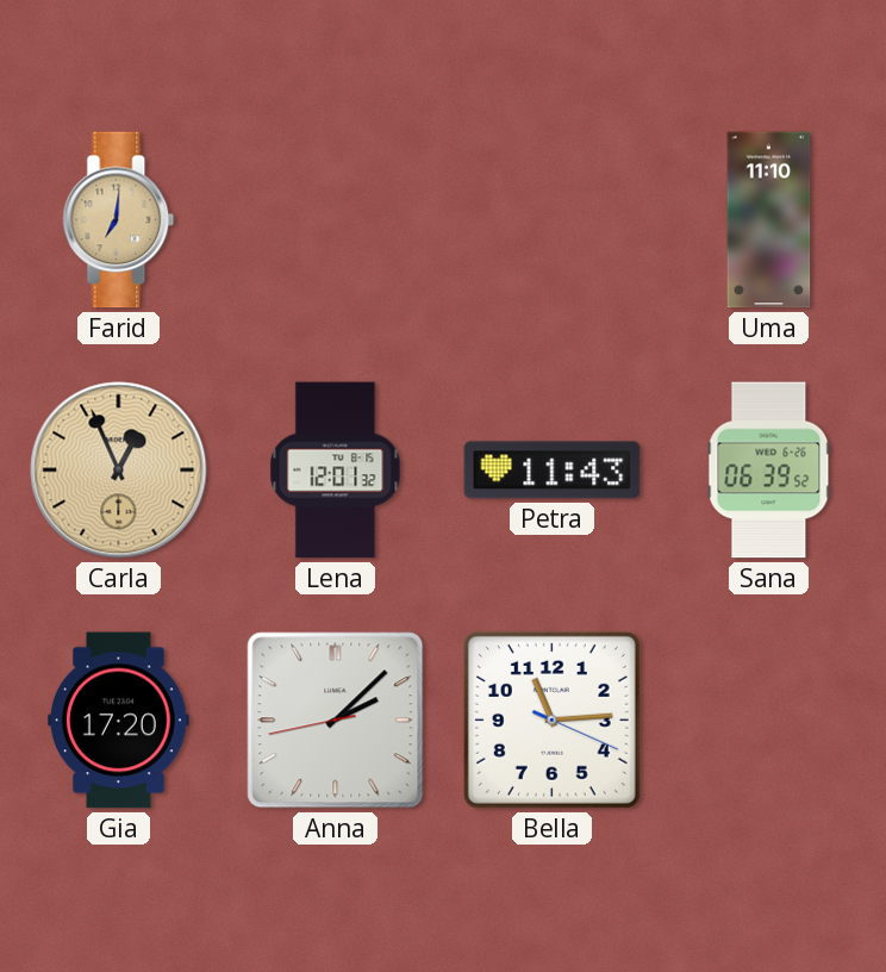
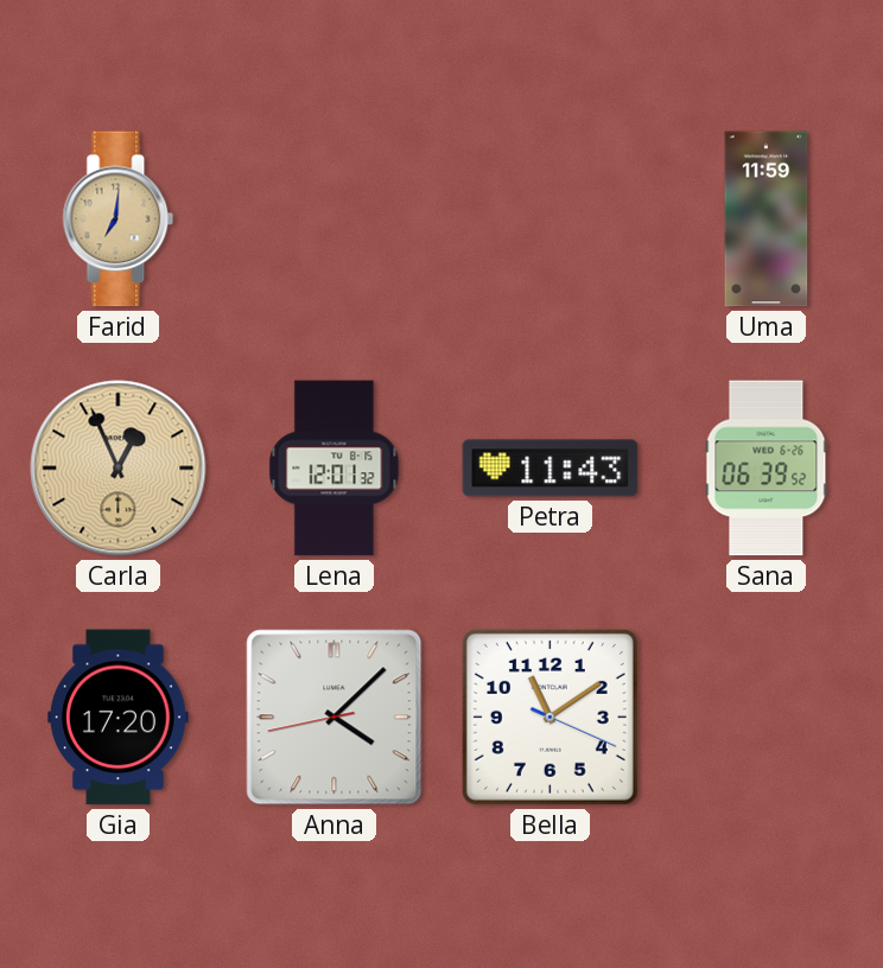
Uma: 11:10 -> 11:59 (767, 219)
Anna: 2:07 -> 4:07 (335, 718)
Bella: 11:14 -> 11:09 (550, 717)
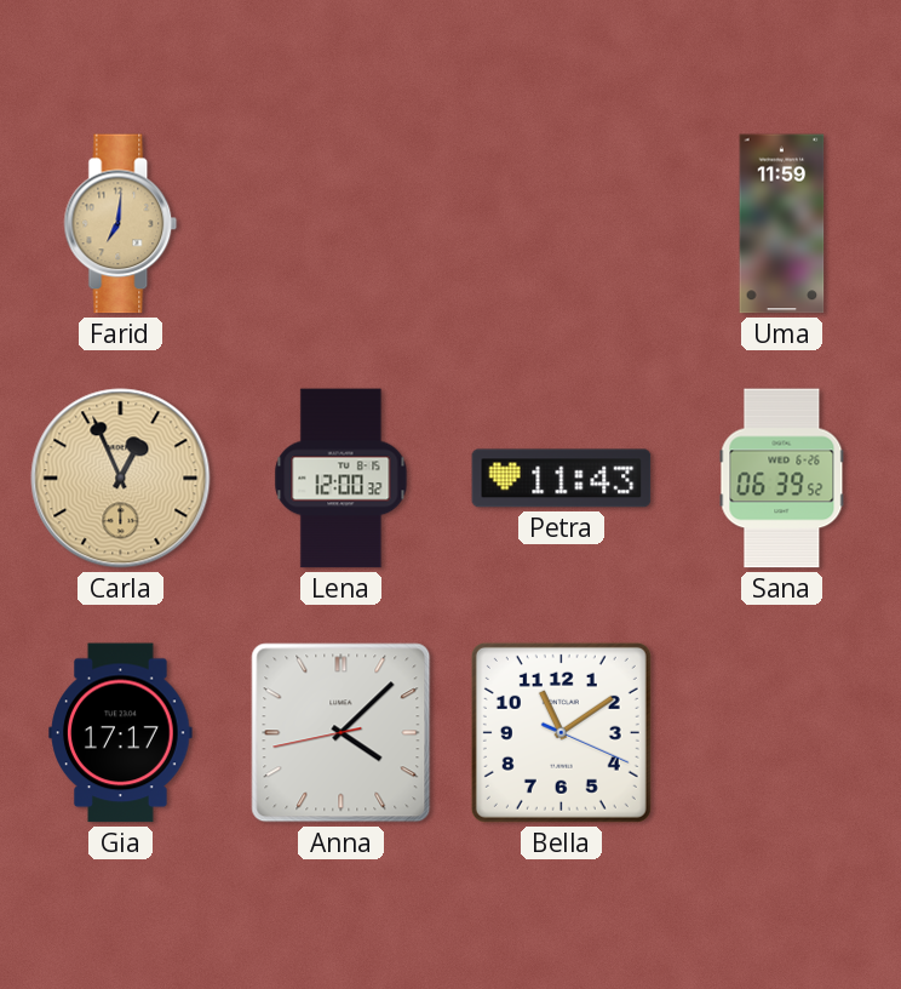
Lena: 12:01 -> 12:00 (342, 479)
Gia: 17:20 -> 17:17 (121, 733)
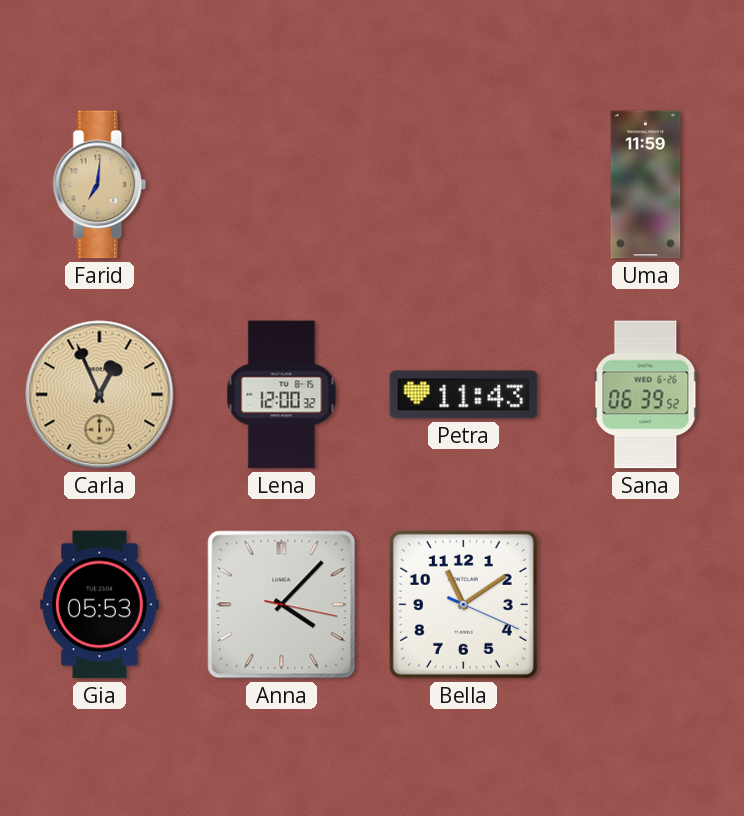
Gia: 17:17 -> 05:53 (100, 605)
Anna: 4:07:43 -> 4:07:17 (282, 605)
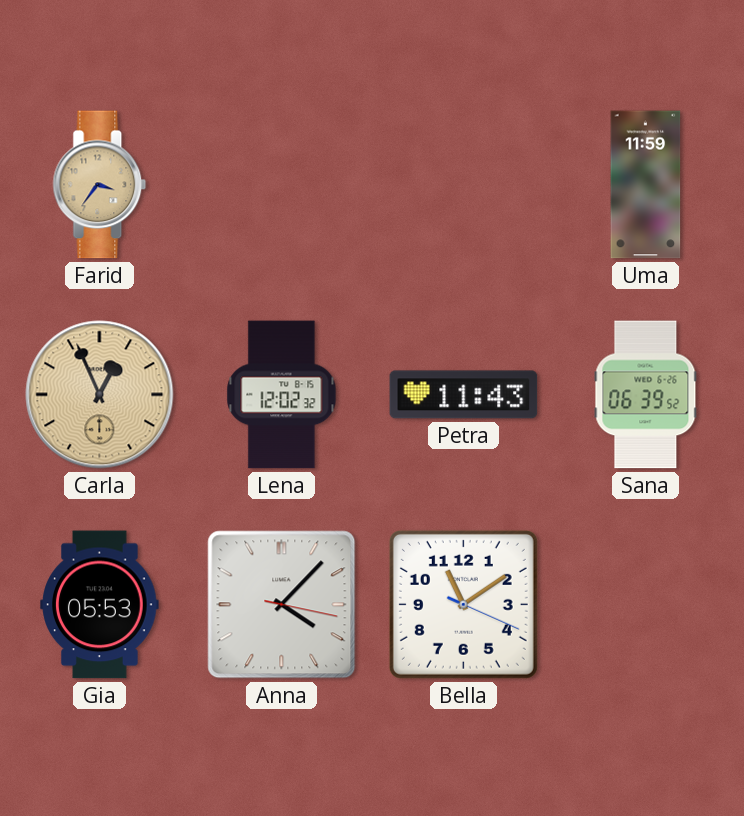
Farid: 7:01 -> 3:36 (100, 185)
Lena: 12:00 -> 12:02 (282, 395)
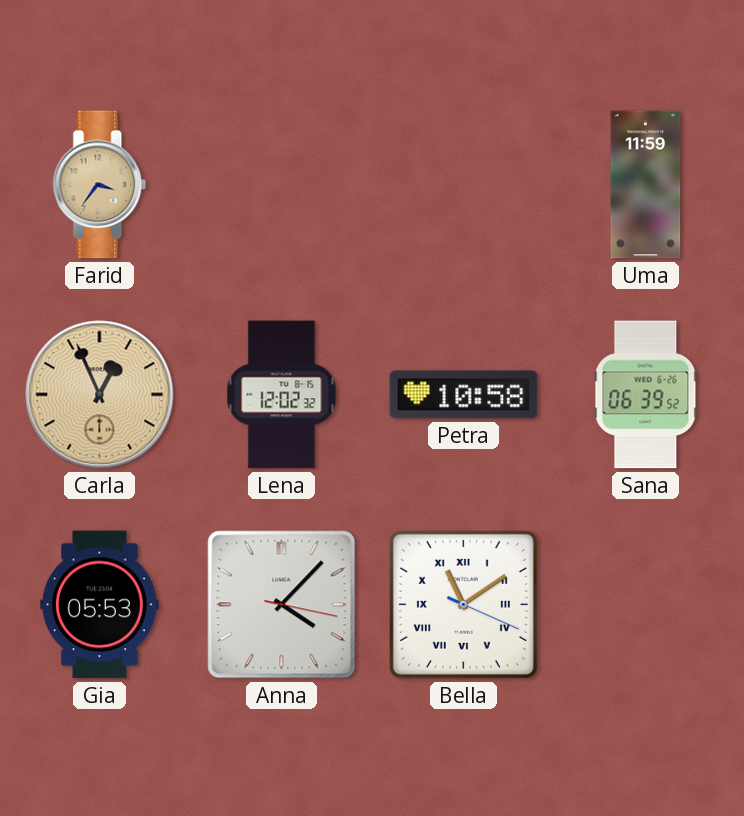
Petra: 11:43 -> 10:58 (464, 395)
Bella numerals: Arabic -> Roman (463, 604)
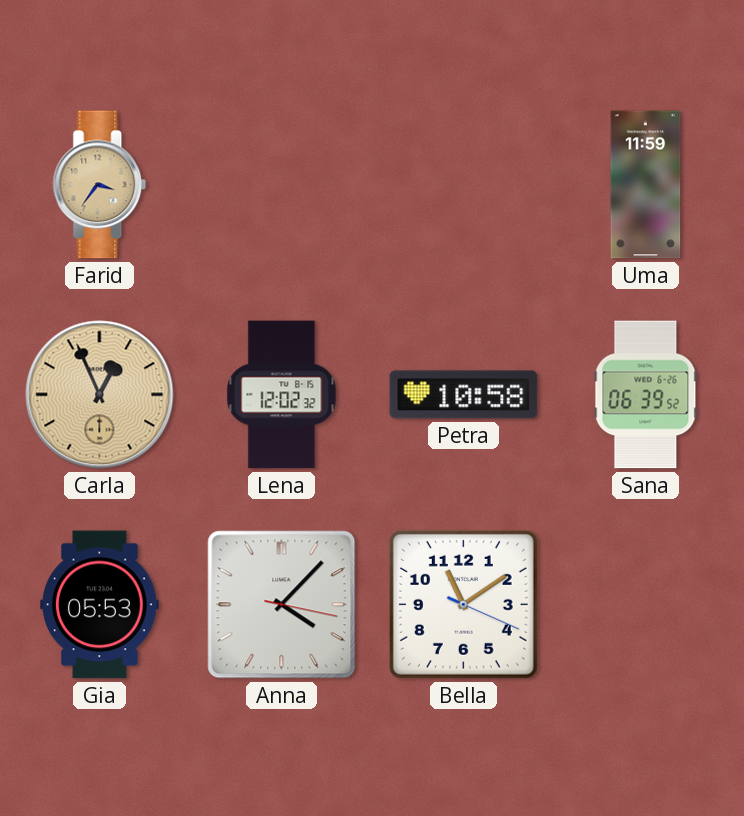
Bella numerals: Roman -> Arabic (463, 604)
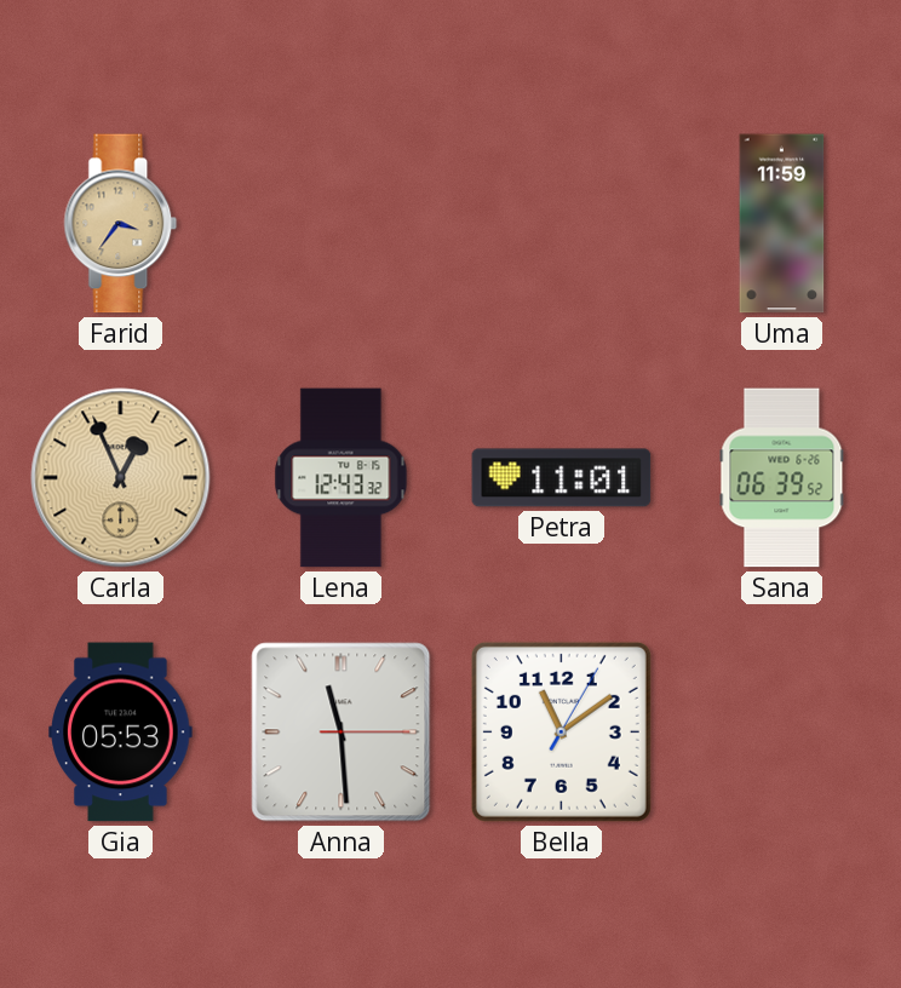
Lena: 12:02 -> 12:43 (342, 478)
Petra: 10:58 -> 11:01 (562, 478)
Anna: 4:07 -> 11:29 (342, 733)
Bella: 11:09:19 -> 11:09:05 (561, 731)
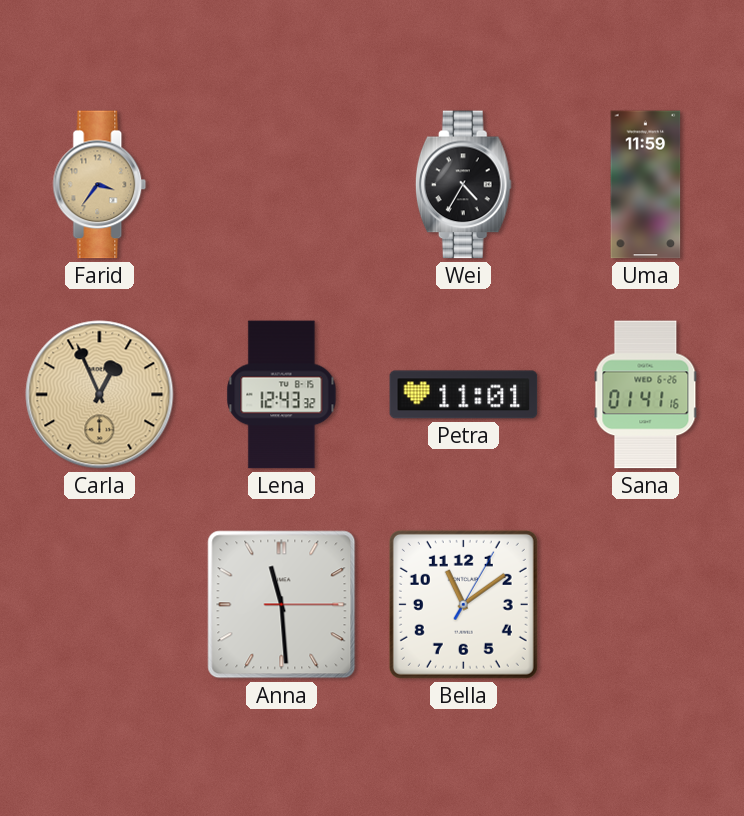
Wei: none -> 4:35 (463, 185)
Sana: 06:39 -> 01:41 (646, 395)
Gia: 05:53 -> none (121, 733)
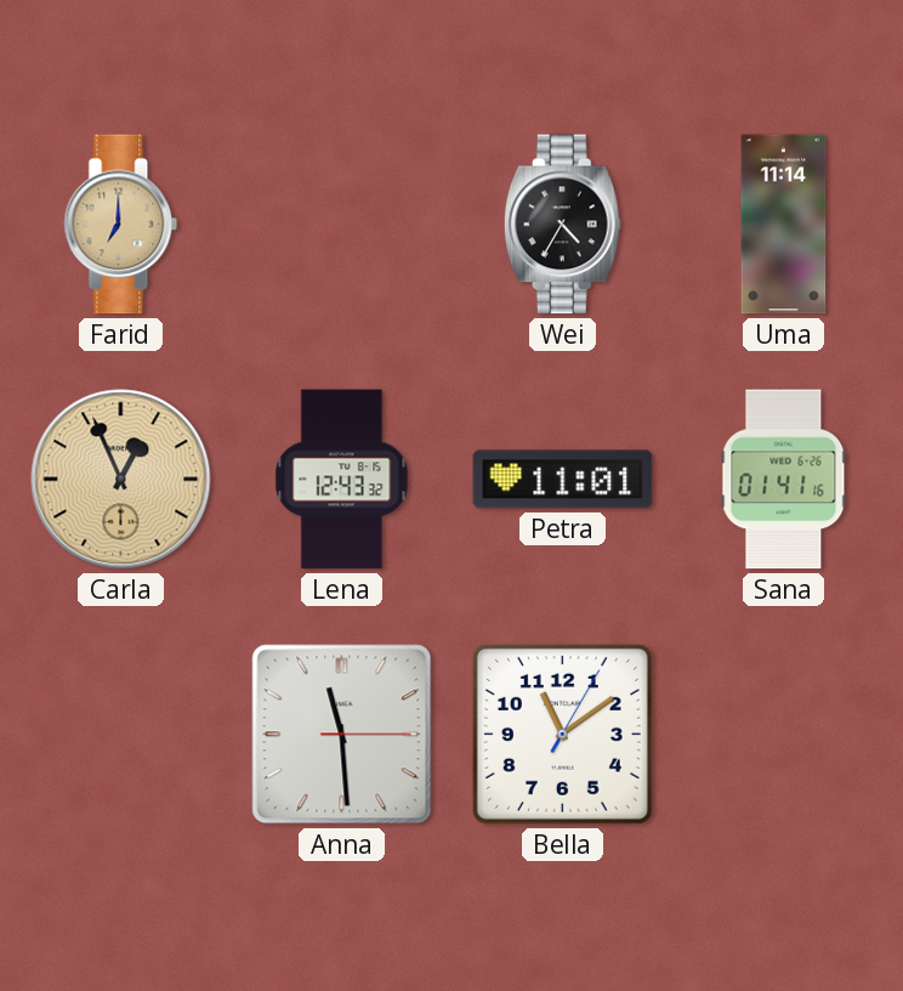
Farid: 3:36 -> 7:00 (121, 225)
Uma: 11:59 -> 11:14 (784, 225)
